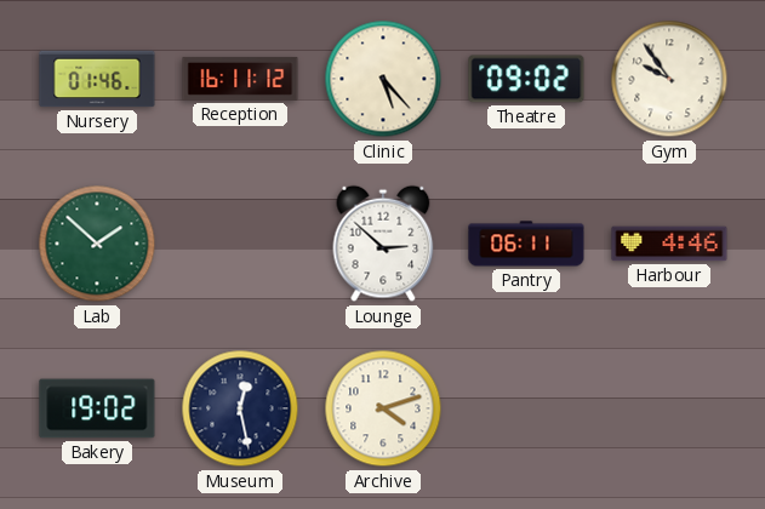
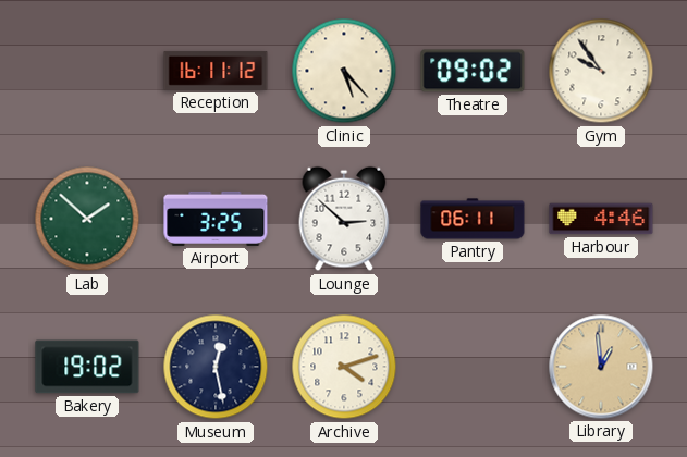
Nursery: 01:46 -> none (97, 79)
Airport: none -> 3:25 (216, 219)
Library: none -> 12:59 (601, 367)
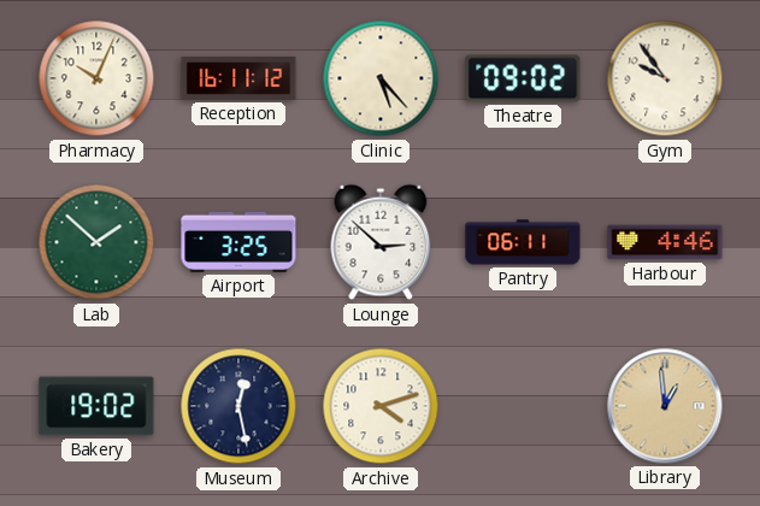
Pharmacy: none -> 10:04 (96, 78)
